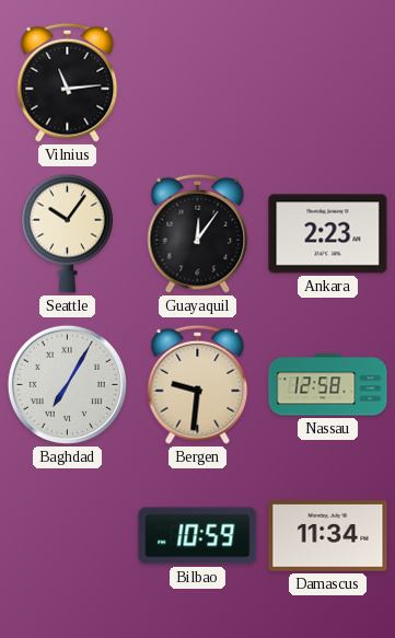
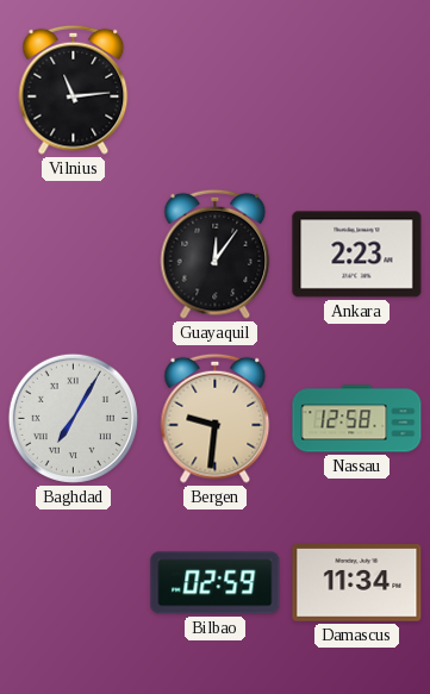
Seattle: 10:06 -> none (67, 233)
Bilbao: 10:59 -> 02:59 (216, 583)
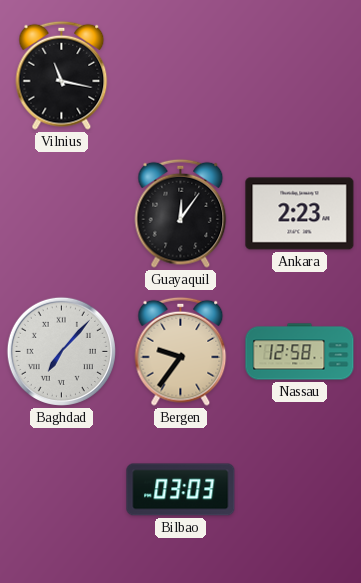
Vilnius: 11:14 -> 11:17 (62, 75)
Baghdad: 7:05 -> 7:07 (61, 351)
Bergen: 9:31 -> 9:36 (181, 351)
Bilbao: 02:59 -> 03:03 (181, 490)
Damascus: 11:34 -> none (357, 583)
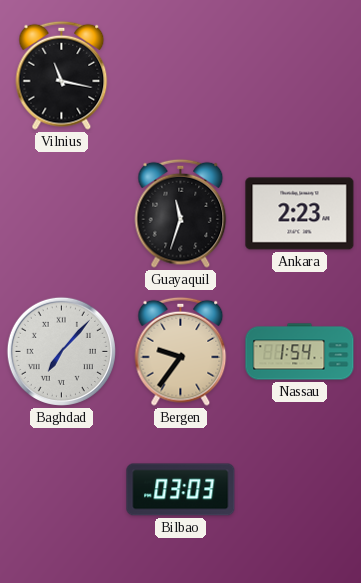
Guayaquil: 12:06 -> 11:33 (181, 213)
Nassau: 12:58 -> 1:54 (300, 352)
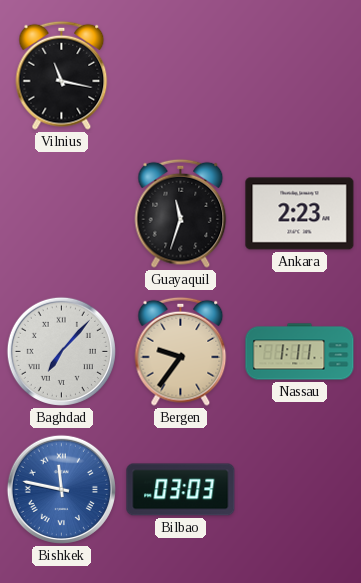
Nassau: 1:54 -> 1:11 (300, 352)
Bishkek: none -> 11:47 (61, 489)
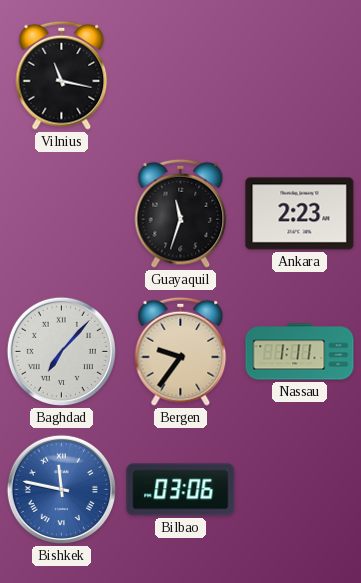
Bilbao: 03:03 -> 03:06 (181, 490)
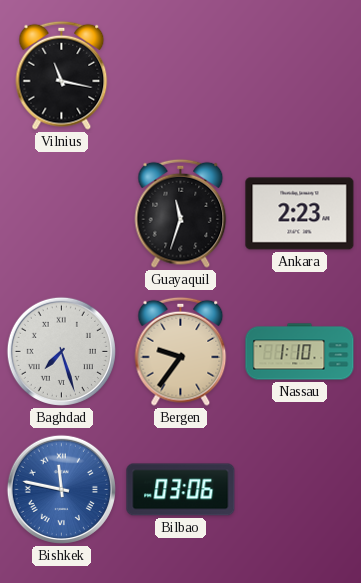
Baghdad: 7:07 -> 7:27 (61, 351)
Nassau: 1:11 -> 1:10 (300, 352)
